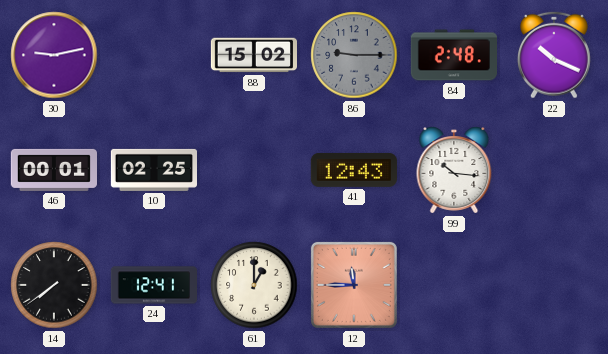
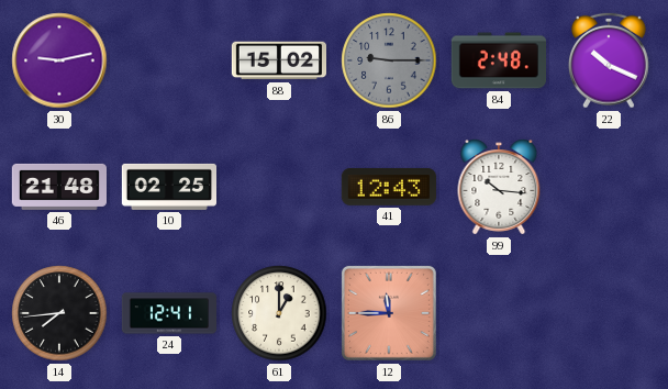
46: 00:01 -> 21:48 (58, 187)
14: 7:39 -> 7:44 (59, 313)
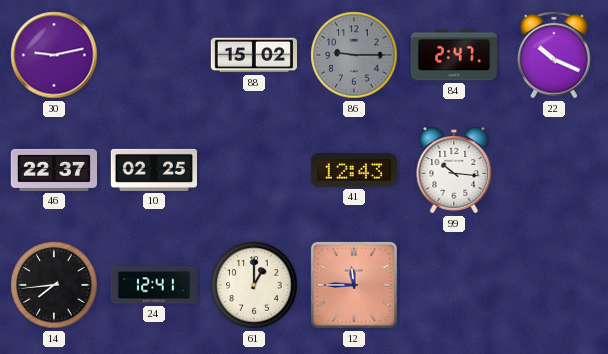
84: 2:48 -> 2:47 (453, 55)
46: 21:48 -> 22:37 (53, 170)
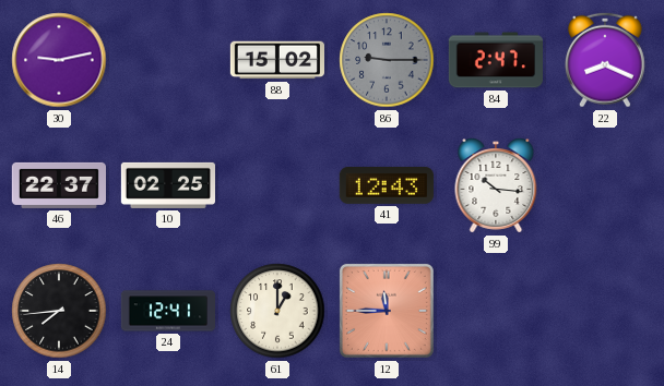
22: 10:19 -> 8:19 (605, 60)
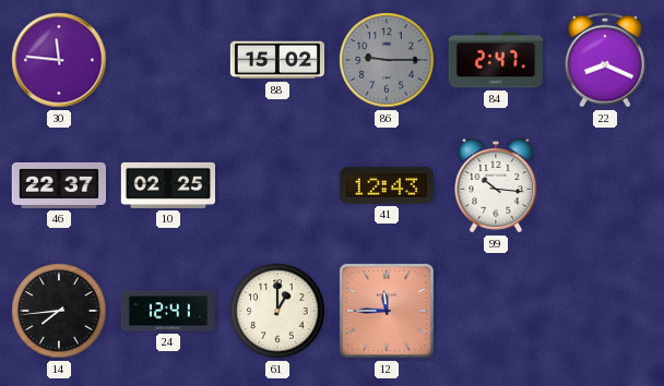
30: 9:13 -> 11:46 (59, 60)
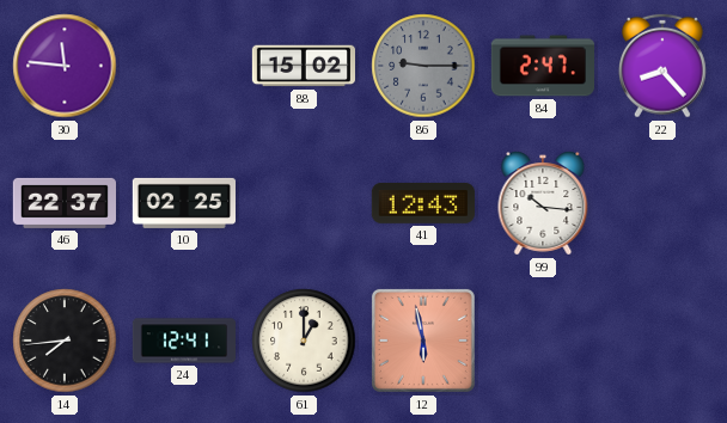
22: 8:19 -> 8:23 (662, 66)
12: 11:45 -> 5:58 (423, 341)
